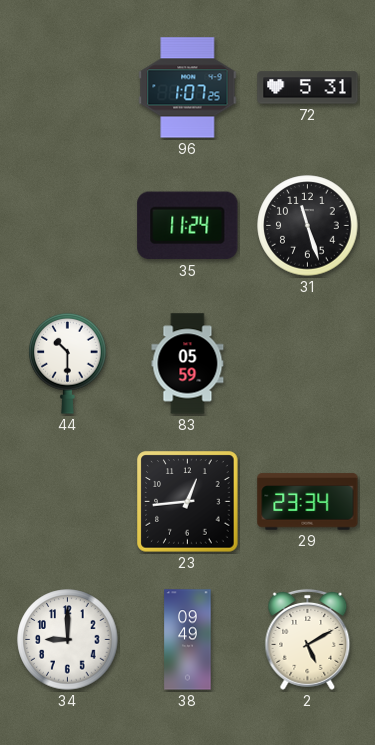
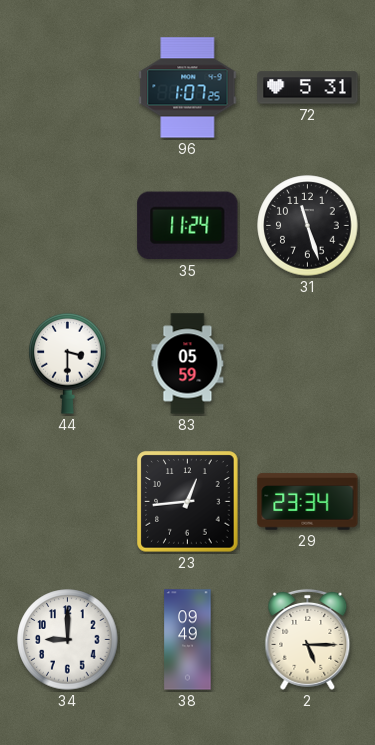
44: 10:30 -> 3:30 (68, 363)
2: 5:10 -> 5:15 (308, 639)
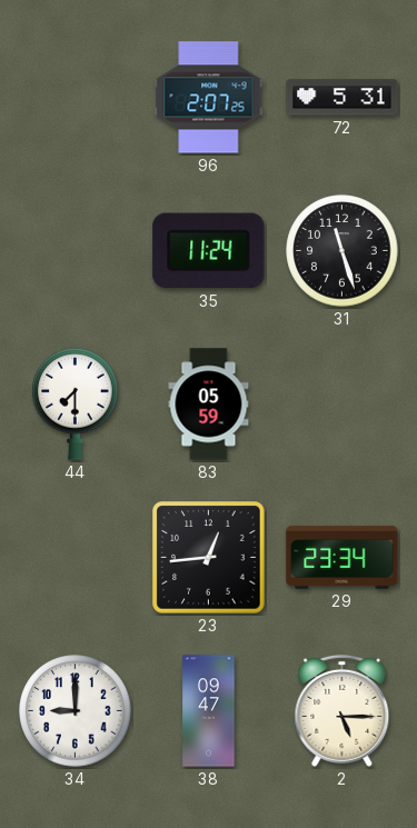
96: 1:07 -> 2:07 (209, 98)
44: 3:30 -> 7:30 (76, 403)
38: 09:49 -> 09:47 (209, 711)
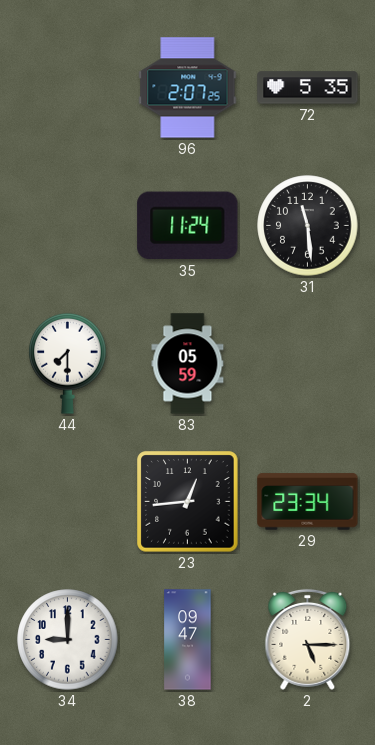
72: 5:31 -> 5:35 (308, 88)
31: 11:27 -> 11:29 (308, 226)
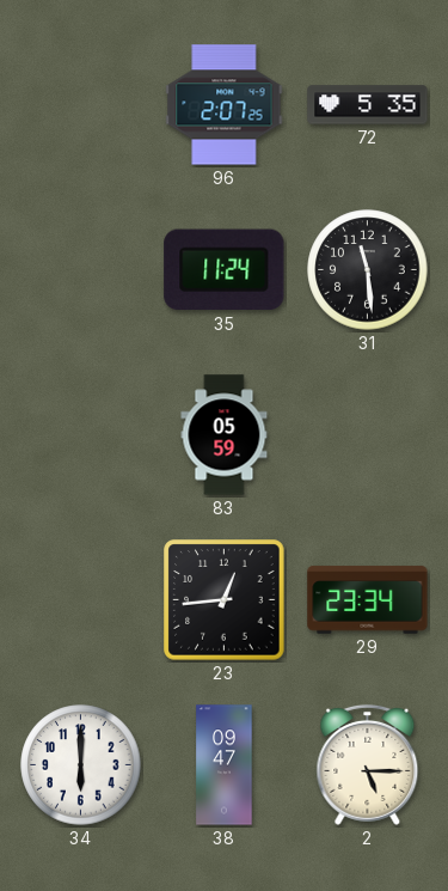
44: 7:30 -> none (68, 363)
34: 9:00 -> 6:00 (81, 765)
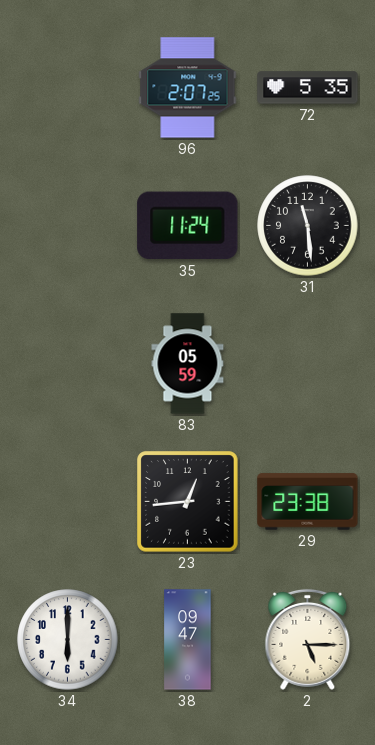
29: 23:34 -> 23:38 (308, 502)
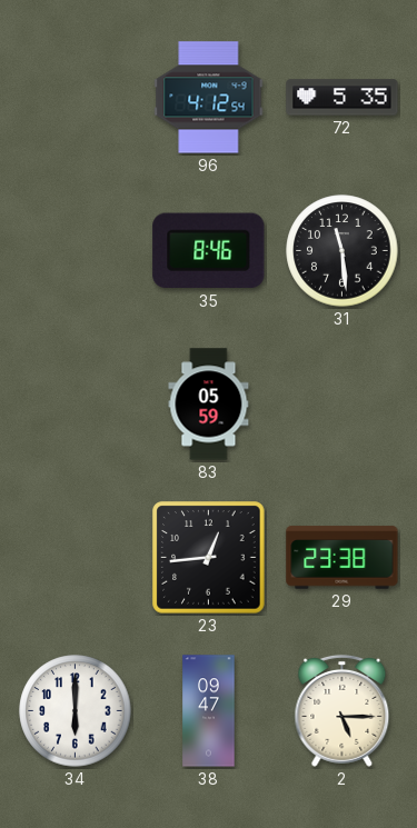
96: 2:07 -> 4:12 (209, 98)
35: 11:24 -> 8:46 (209, 251)
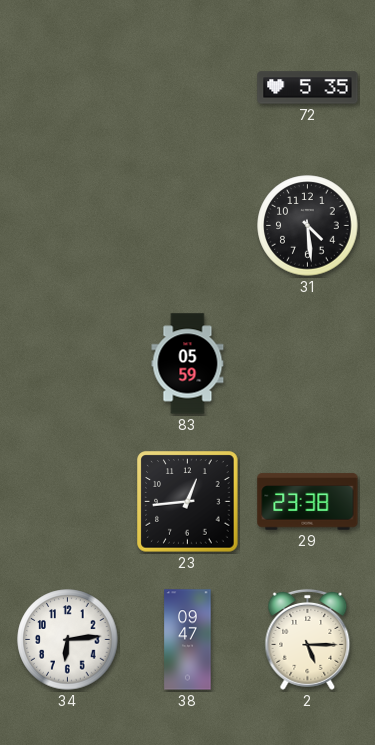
96: 4:12 -> none (209, 98)
35: 8:46 -> none (209, 251)
31: 11:29 -> 4:29 (308, 226)
34: 6:00 -> 6:14 (68, 640)
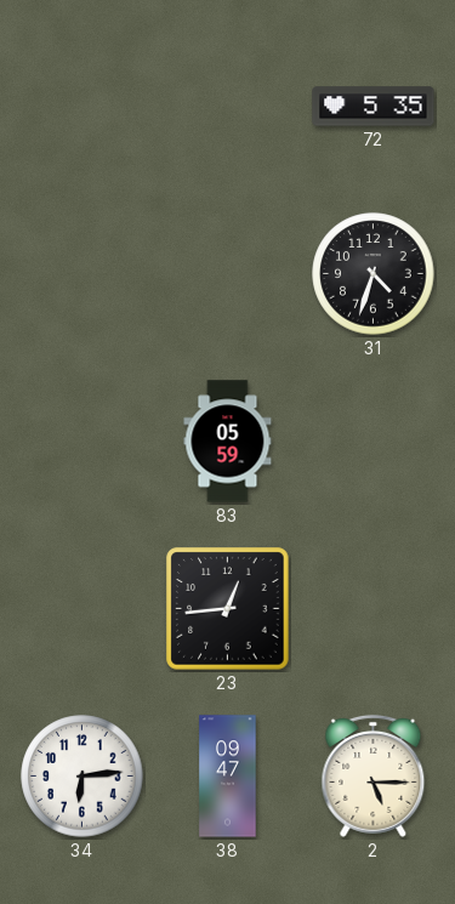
31: 4:29 -> 4:33 (374, 274)
29: 23:38 -> none (308, 502)
